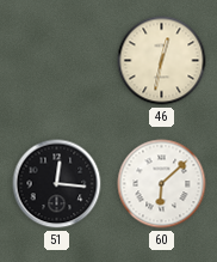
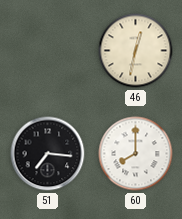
51: 12:16 -> 7:16 (48, 154)
60: 6:08 -> 8:00 (136, 154)
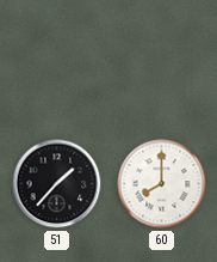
46: 12:32 -> none (136, 51)
51: 7:16 -> 1:37 (57, 184)
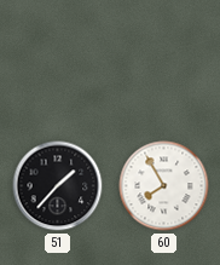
60: 8:00 -> 7:55 (164, 186)
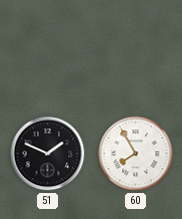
51: 1:37 -> 1:49 (48, 154)
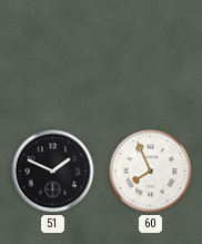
60: 7:55 -> 7:56 (151, 172)
